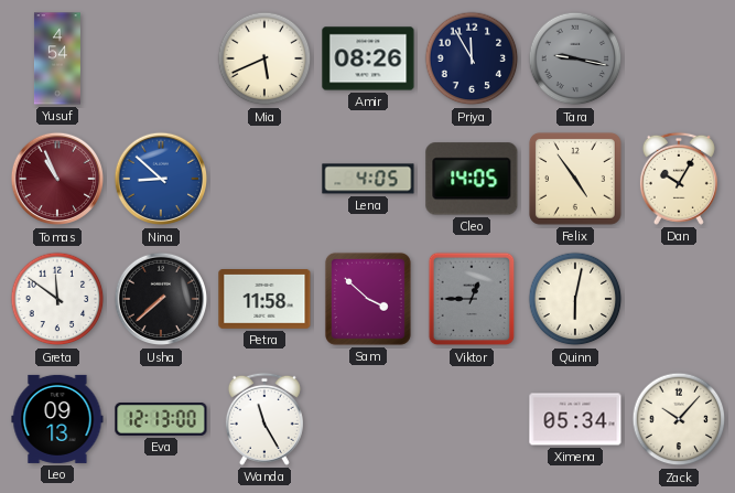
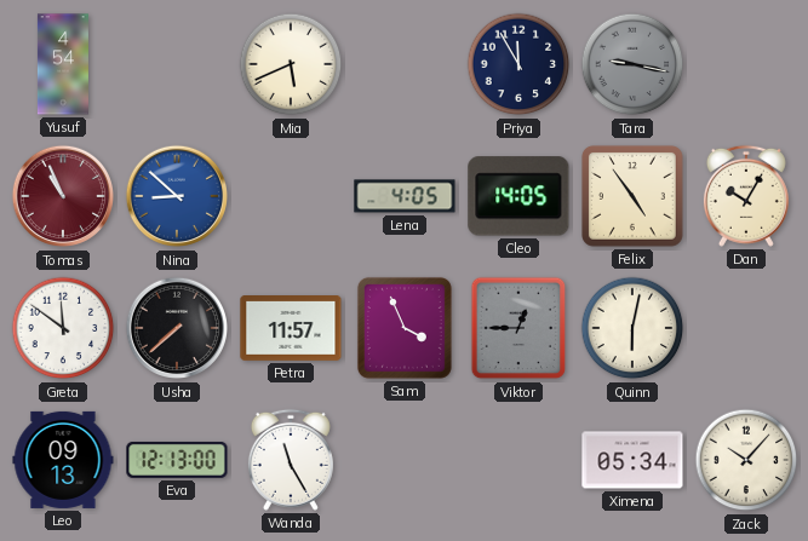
Amir: 08:26 -> none (368, 58)
Petra: 11:58 -> 11:57 (291, 329)
Sam: 3:52 -> 3:56 (405, 328)
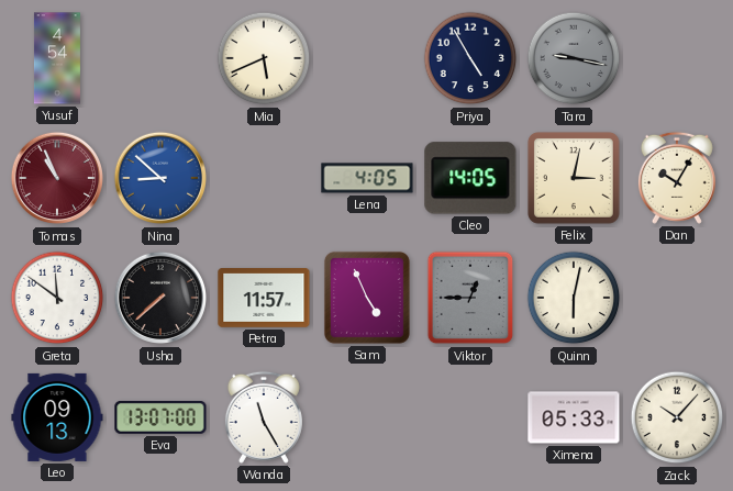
Priya: 11:55 -> 4:55 (470, 58)
Felix: 4:54 -> 3:02 (575, 179)
Sam: 3:56 -> 4:56 (367, 298)
Eva: 12:13 -> 13:07 (160, 417)
Ximena: 05:34 -> 05:33 (574, 417)
